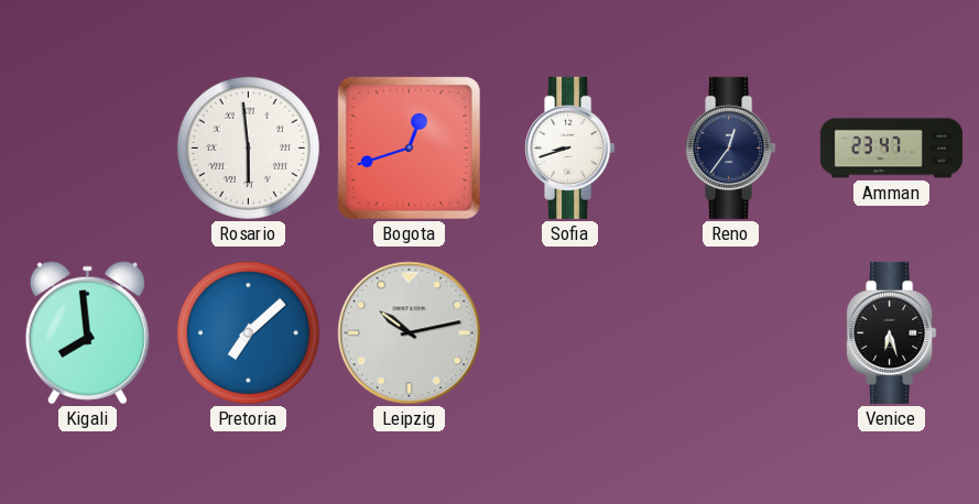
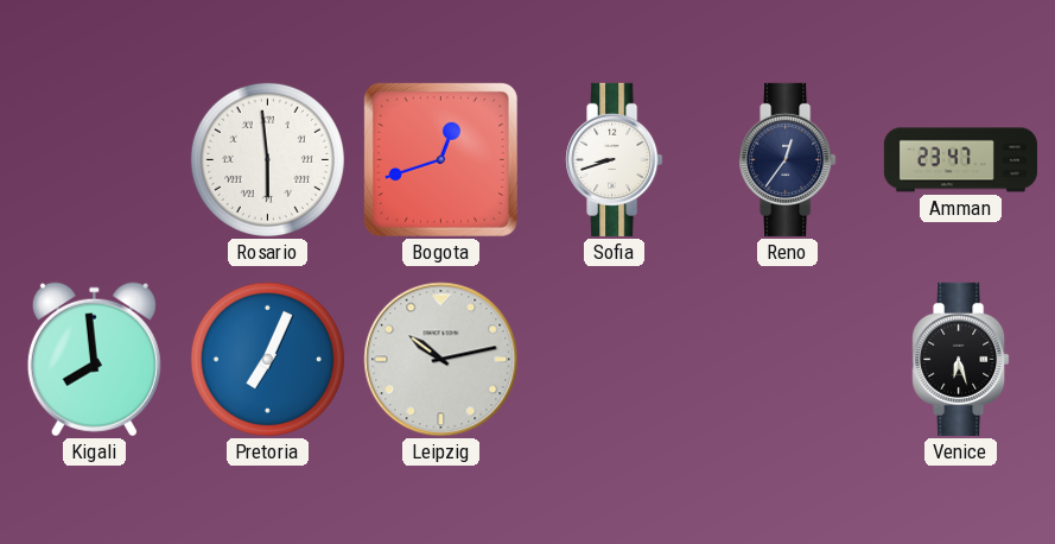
Pretoria: 7:08 -> 7:04 (267, 359)
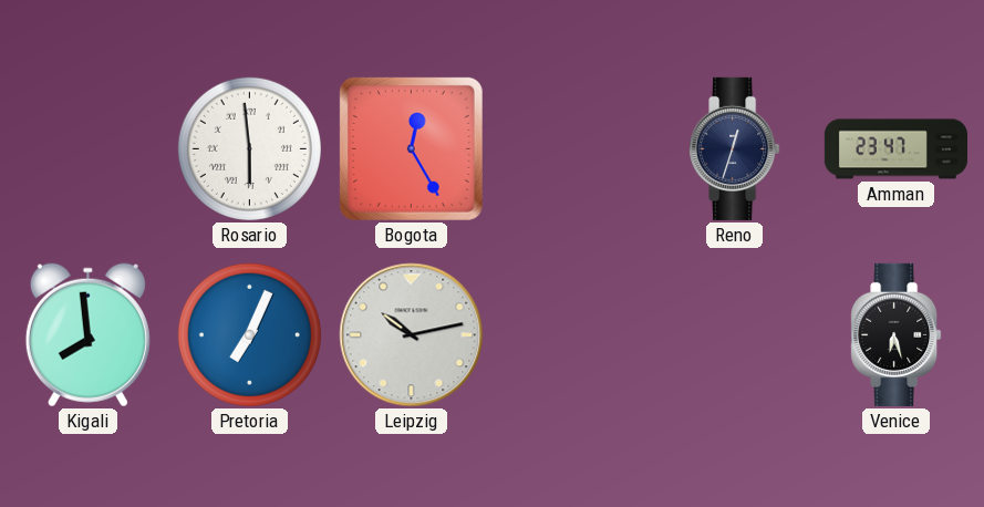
Bogota: 12:42 -> 12:25 (411, 148)
Sofia: 8:42 -> none (615, 159)
Reno: 12:36 -> 12:33 (735, 148)
